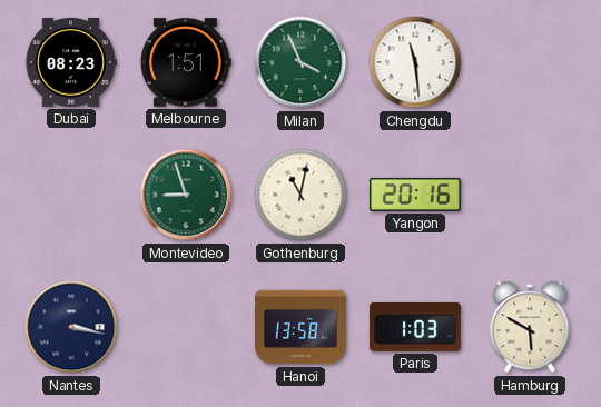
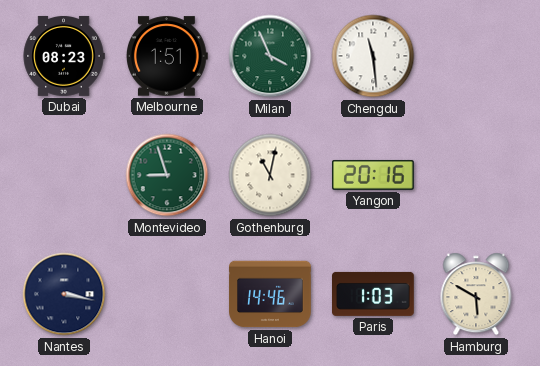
Hanoi: 13:58 -> 14:46 (270, 294)
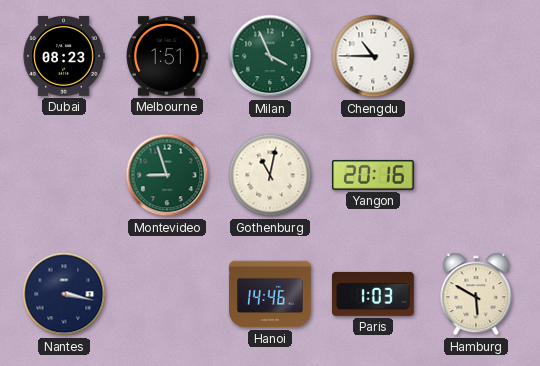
Chengdu: 11:29 -> 10:45 (373, 56)
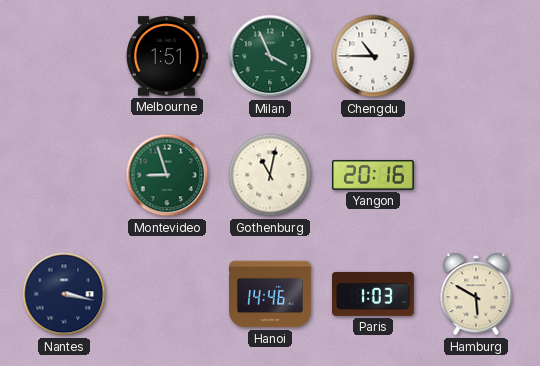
Dubai: 08:23 -> none (64, 56)
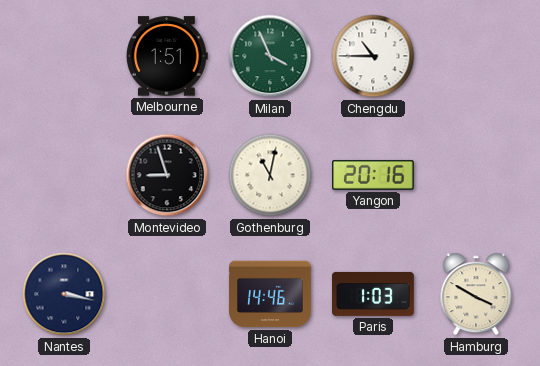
Montevideo dial: green -> black (167, 175)
Hamburg: 5:50 -> 3:50 (476, 294)
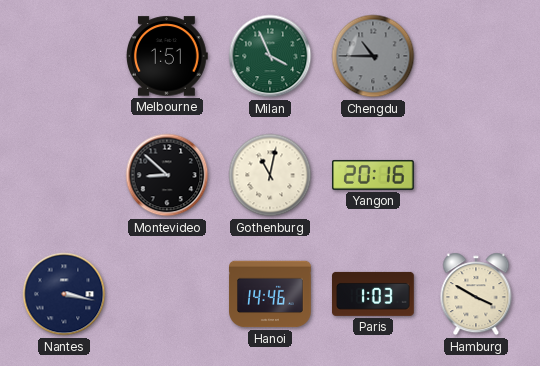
Chengdu dial: white -> grey (373, 56)
Montevideo: 8:57 -> 8:52 (167, 175)
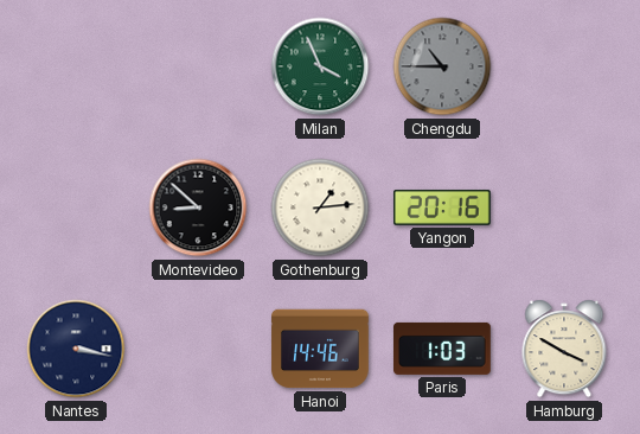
Melbourne: 1:51 -> none (168, 56)
Gothenburg: 11:02 -> 1:14 (320, 208)
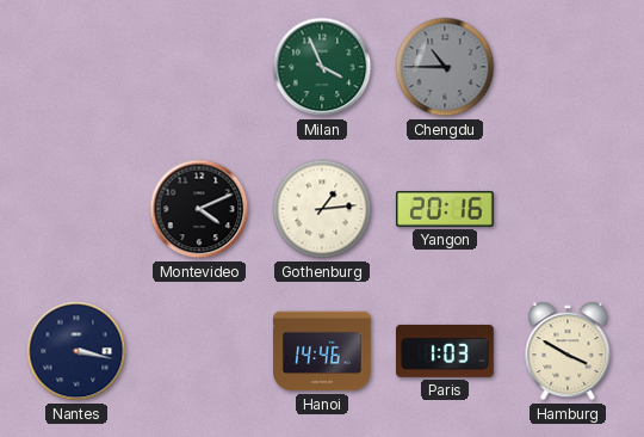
Montevideo: 8:52 -> 4:11 (199, 209)
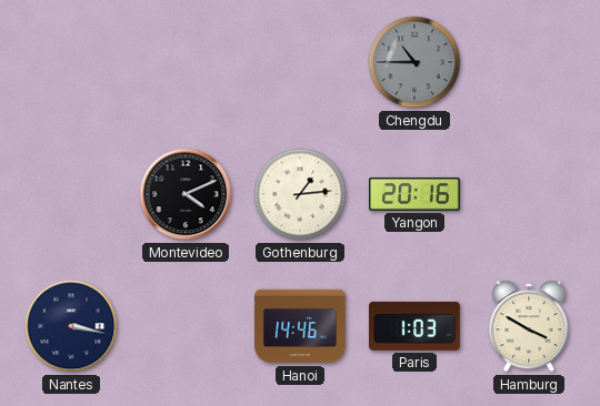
Milan: 3:56 -> none (322, 67)
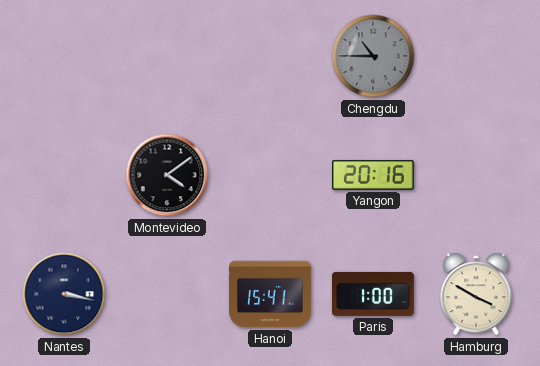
Montevideo: 4:11 -> 4:09 (167, 175)
Gothenburg: 1:14 -> none (300, 194)
Hanoi: 14:46 -> 15:41 (270, 294)
Paris: 1:03 -> 1:00 (373, 294)
